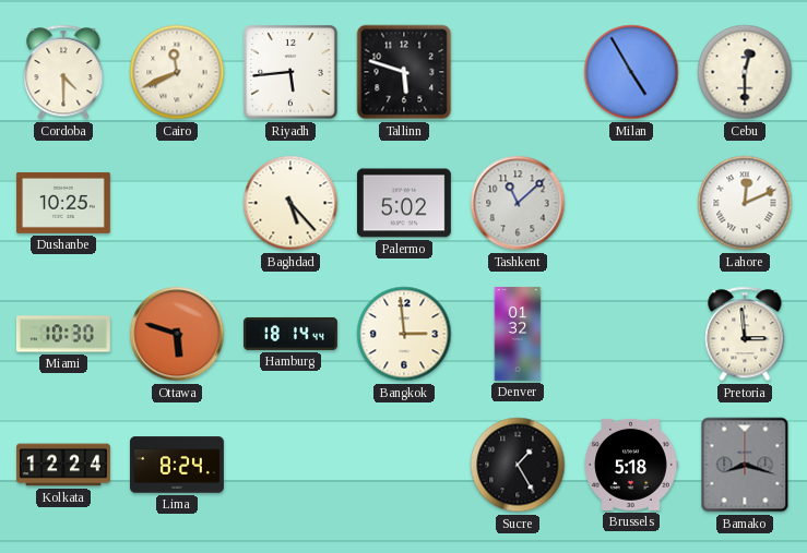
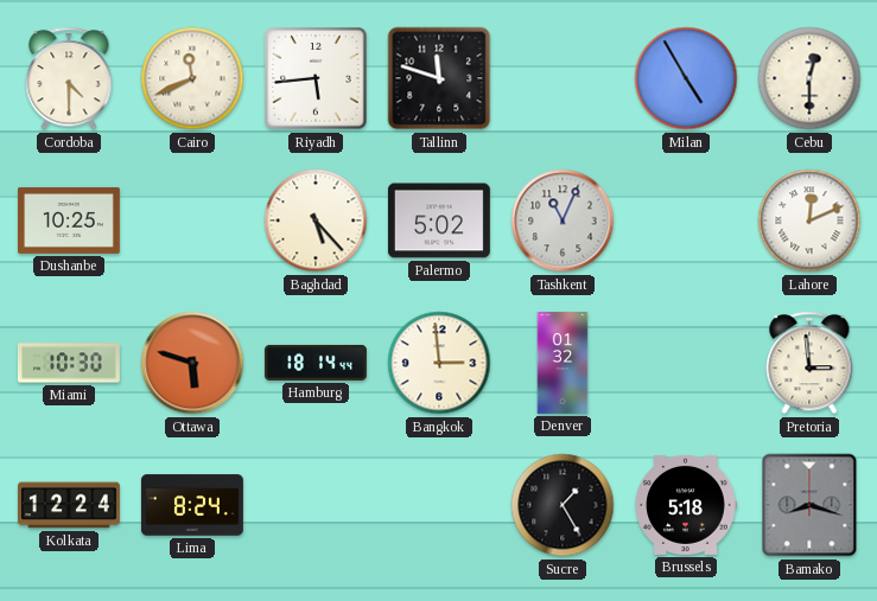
Tallinn: 5:48 -> 11:48 (439, 78)
Tashkent: 11:08 -> 11:04 (563, 220)
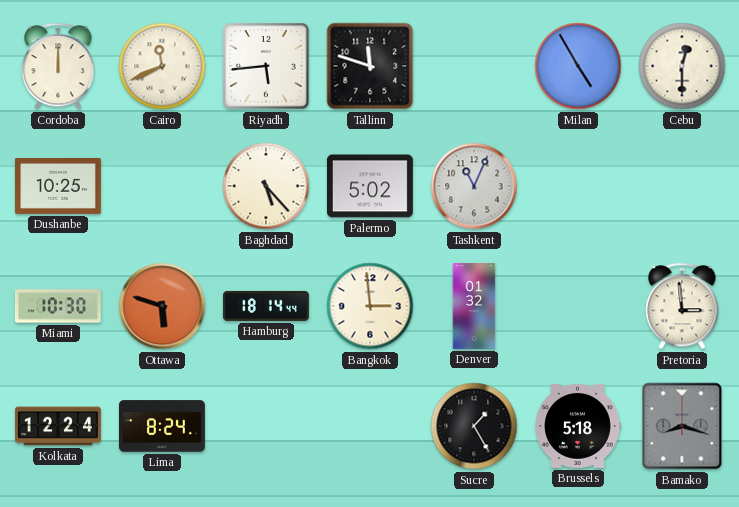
Cordoba: 4:30 -> 12:00 (58, 66)
Lahore: 12:11 -> none (809, 220)
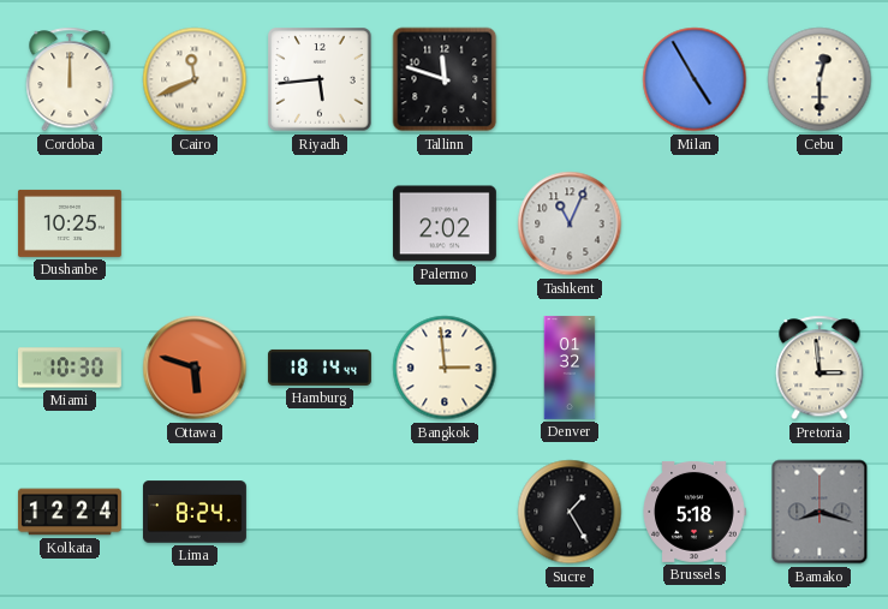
Baghdad: 5:23 -> none (266, 186)
Palermo: 5:02 -> 2:02 (445, 223)
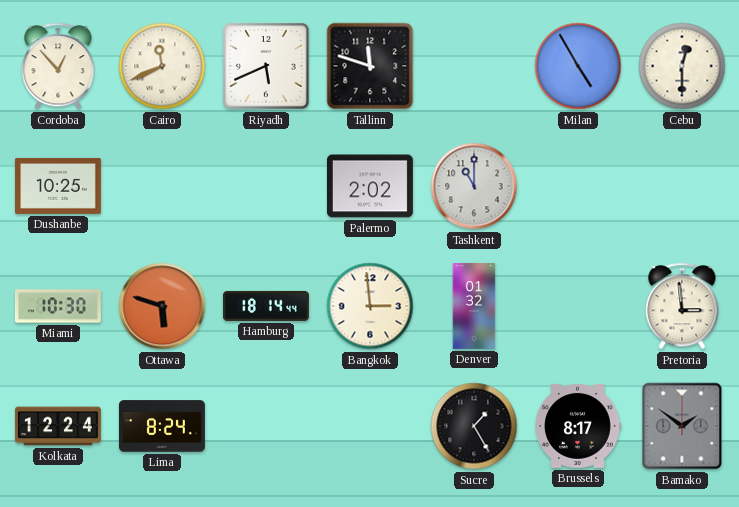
Cordoba: 12:00 -> 12:53 (58, 66)
Riyadh: 5:44 -> 5:41 (266, 66)
Tashkent: 11:04 -> 11:00 (474, 186)
Brussels: 5:18 -> 8:17 (578, 426)
Bamako: 8:18 -> 1:51 (682, 426)
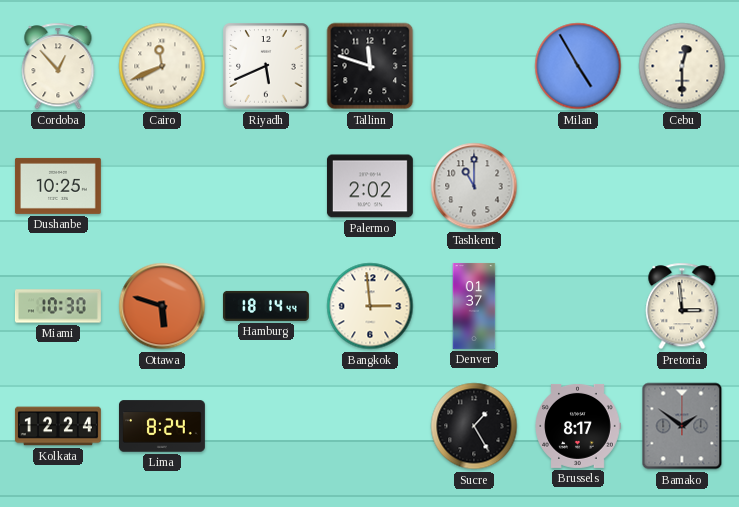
Denver: 01:32 -> 01:37 (474, 306)
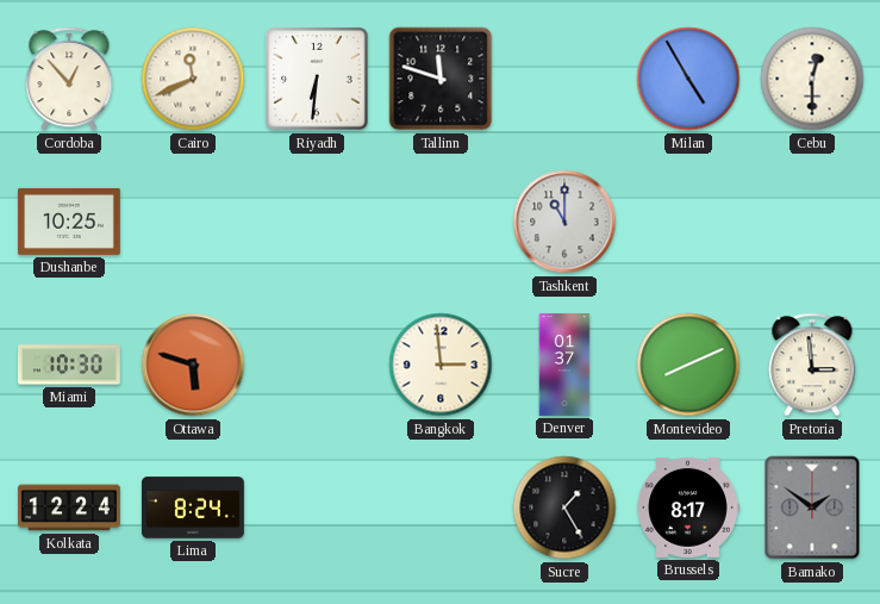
Riyadh: 5:41 -> 6:31 (317, 79)
Palermo: 2:02 -> none (370, 186)
Hamburg: 18:14 -> none (266, 306)
Montevideo: none -> 8:11 (688, 365)
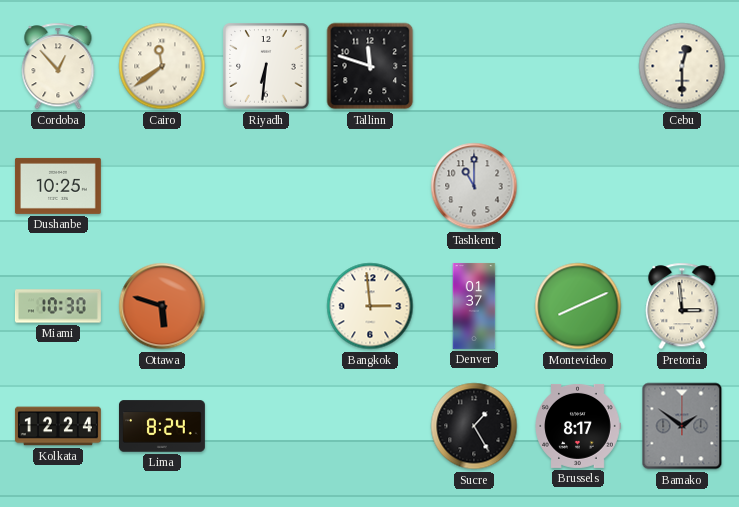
Cairo: 11:41 -> 11:39 (162, 66)
Milan: 4:55 -> none (688, 79)
